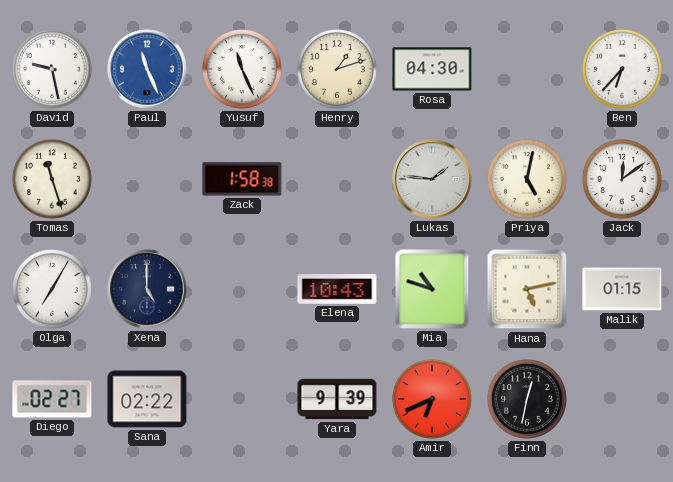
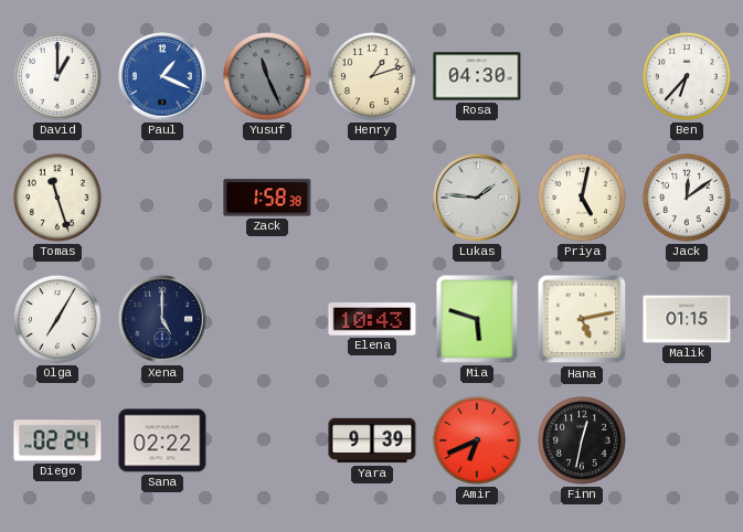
David: 9:28 -> 1:00 (57, 76)
Paul: 11:26 -> 1:19 (162, 76)
Yusuf dial: white -> grey (267, 76)
Mia: 10:48 -> 5:48 (477, 319)
Diego: 02:27 -> 02:24 (57, 440)
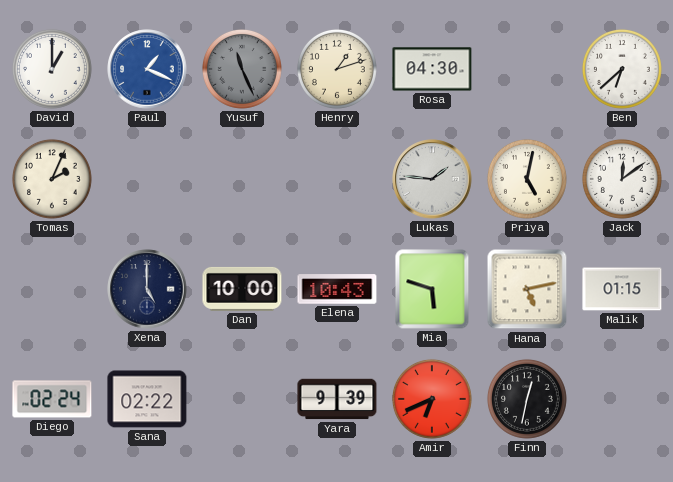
Ben: 6:37 -> 6:38 (622, 69)
Tomas: 11:27 -> 2:04 (52, 179)
Zack: 1:58 -> none (267, 198)
Olga: 7:05 -> none (57, 319)
Dan: none -> 10:00 (242, 289)
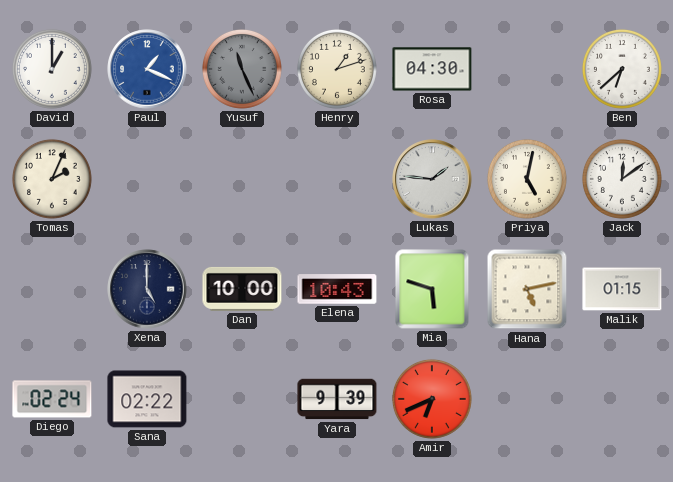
Finn: 12:32 -> none (527, 399)
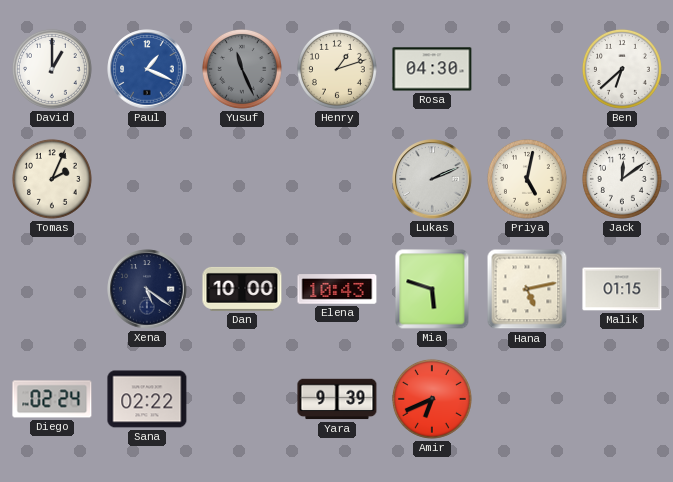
Lukas: 1:46 -> 2:11 (432, 179)
Xena: 5:00 -> 5:21 (147, 289)
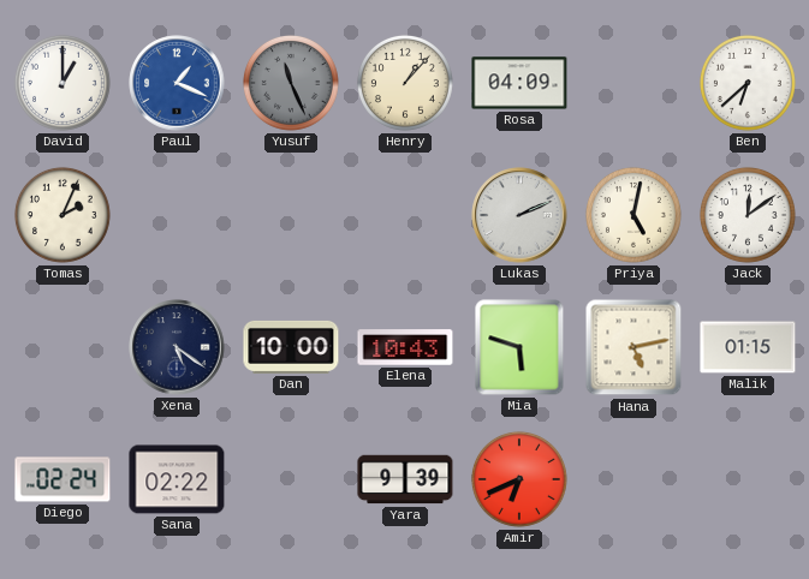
Henry: 1:12 -> 1:07 (405, 83)
Rosa: 04:30 -> 04:09 (519, 83)
